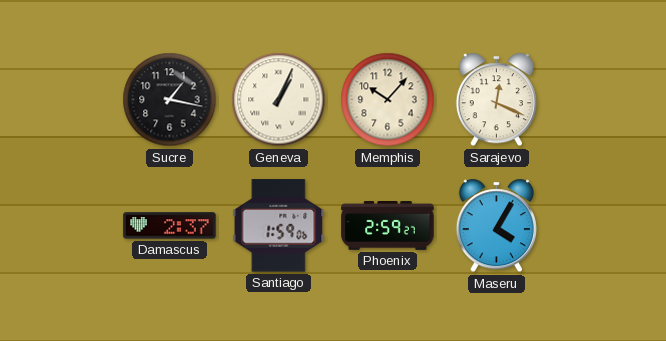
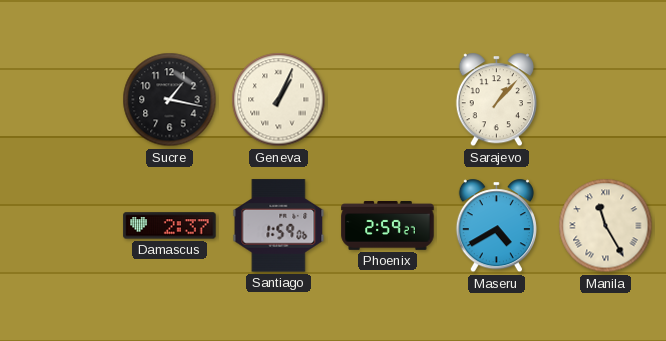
Memphis: 10:07 -> none (388, 100)
Sarajevo: 12:19 -> 1:07 (496, 100)
Maseru: 4:05 -> 4:40 (496, 226)
Manila: none -> 11:25 (606, 226)
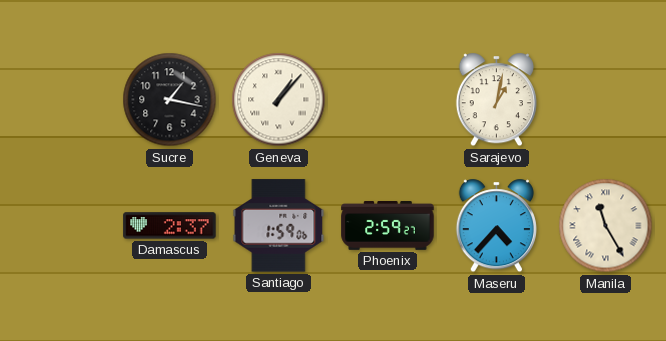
Geneva: 1:04 -> 1:07 (279, 100)
Sarajevo: 1:07 -> 1:02 (496, 100)
Maseru: 4:40 -> 4:37 (496, 226)
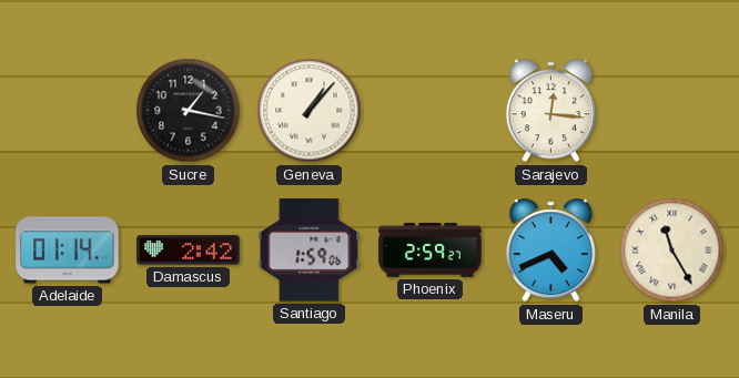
Sarajevo: 1:02 -> 12:16 (550, 111)
Adelaide: none -> 01:14 (68, 251)
Damascus: 2:37 -> 2:42 (189, 251)
Maseru: 4:37 -> 4:41 (550, 251)
